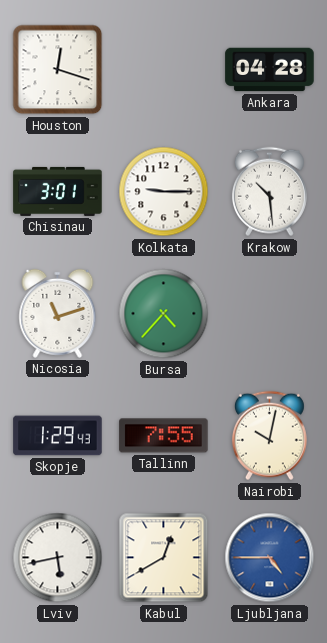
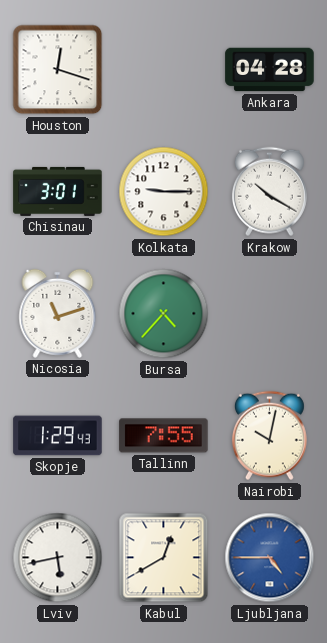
Krakow: 10:29 -> 10:20 (269, 192)
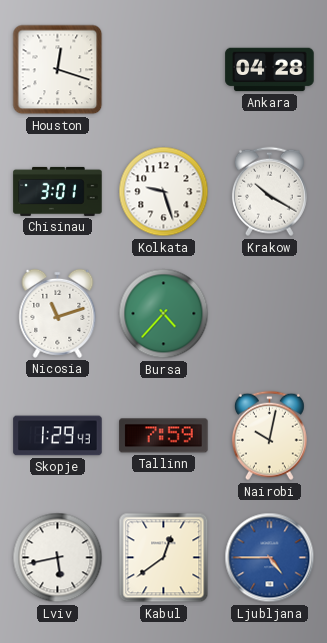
Kolkata: 9:15 -> 9:27 (164, 192)
Tallinn: 7:55 -> 7:59 (164, 436)
Kabul: 12:40 -> 12:39 (164, 558)
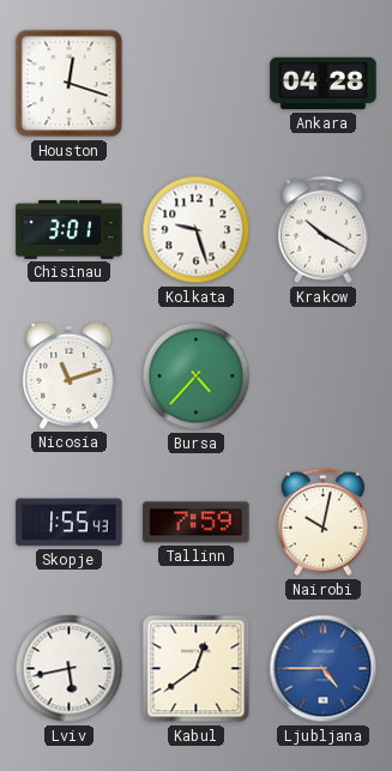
Skopje: 1:29 -> 1:55 (70, 523)
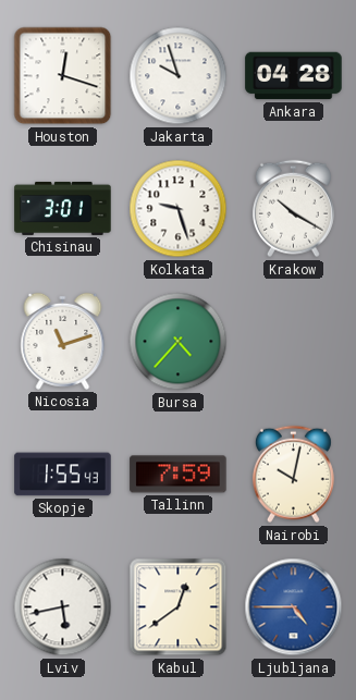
Jakarta: none -> 9:57 (179, 76)
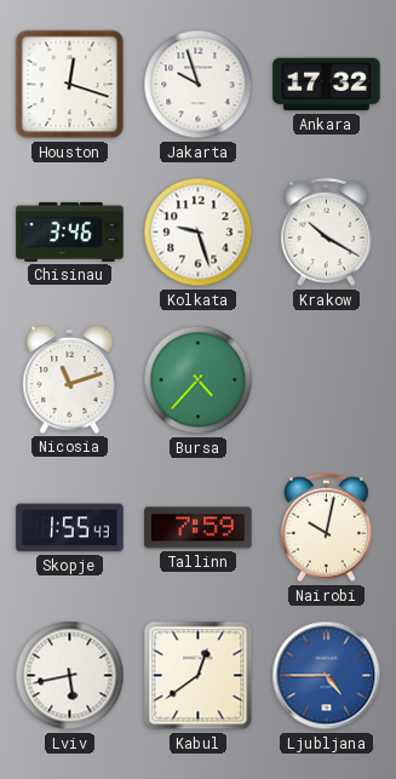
Ankara: 04:28 -> 17:32 (327, 85)
Chisinau: 3:01 -> 3:46 (70, 231)
